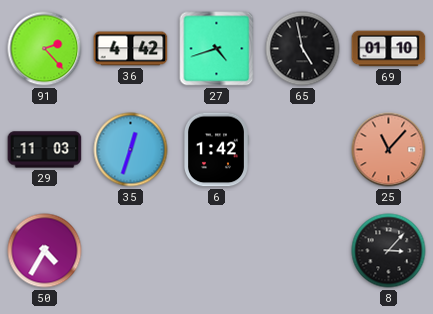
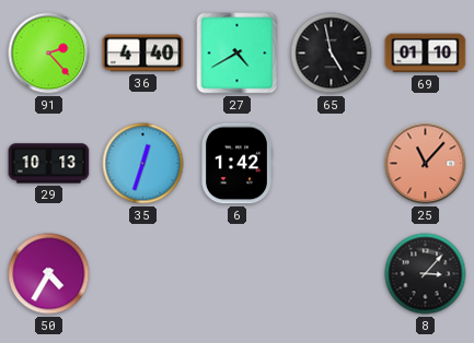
36: 4:42 -> 4:40 (143, 54)
27: 4:42 -> 4:40 (238, 54)
29: 11:03 -> 10:13 (49, 164)
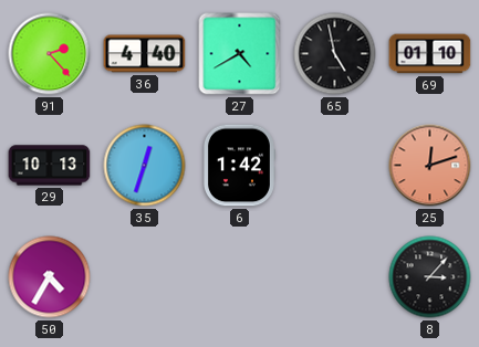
25: 11:07 -> 12:12 (430, 166)
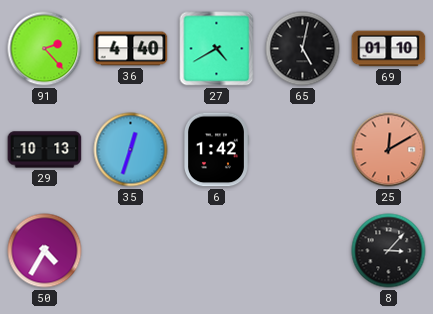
65: 4:58 -> 5:02 (303, 49)
25: 12:12 -> 12:10 (389, 150)
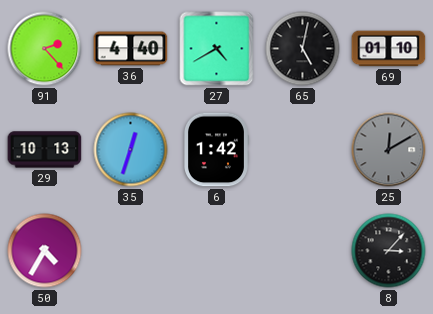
25 dial: salmon -> grey (389, 150)
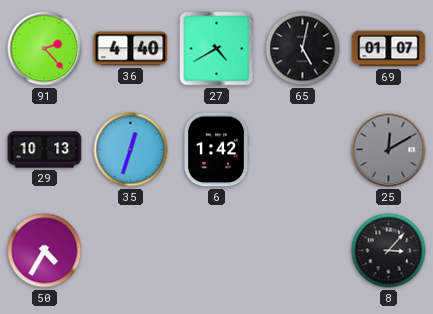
69: 01:10 -> 01:07 (389, 49)
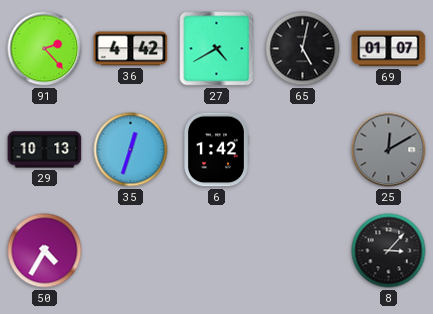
36: 4:40 -> 4:42 (131, 49)
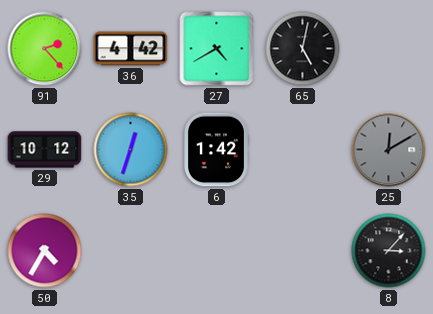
69: 01:07 -> none (389, 49)
29: 10:13 -> 10:12 (45, 150)
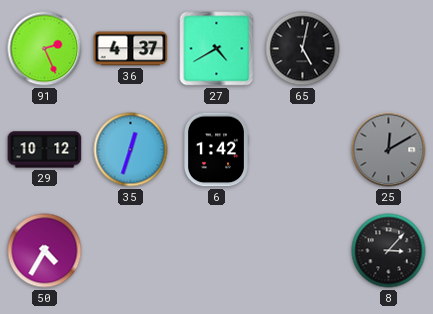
91: 2:23 -> 2:26 (45, 49)
36: 4:42 -> 4:37 (131, 49)
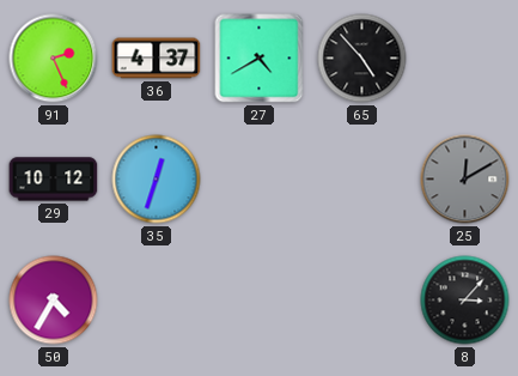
65: 5:02 -> 4:53 (362, 59)
6: 1:42 -> none (217, 150)
